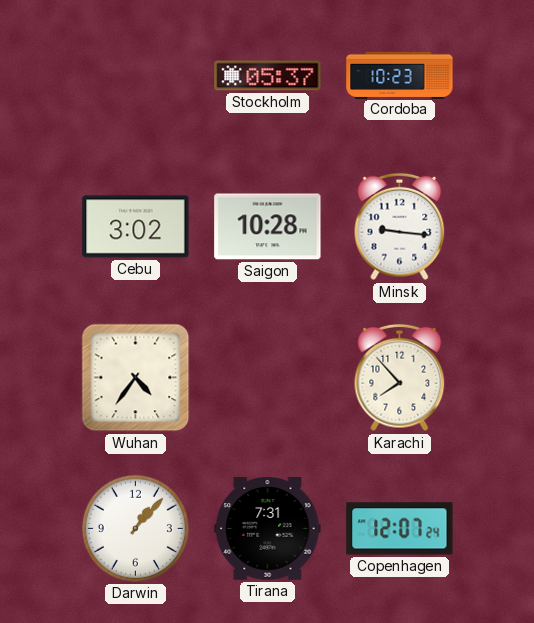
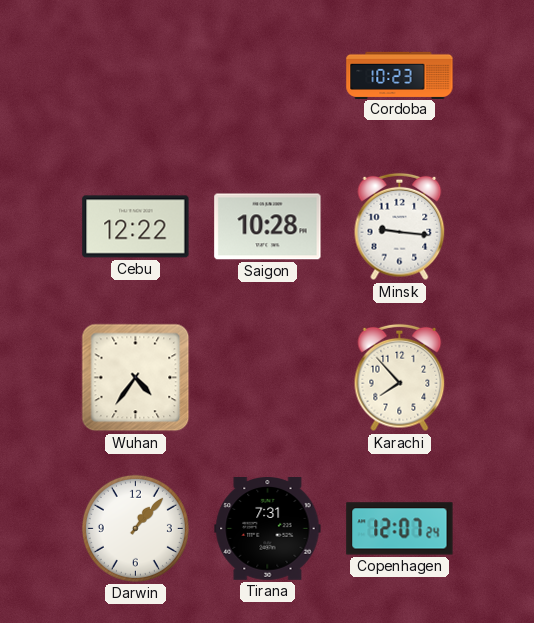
Stockholm: 05:37 -> none (268, 76)
Cebu: 3:02 -> 12:22 (136, 227)
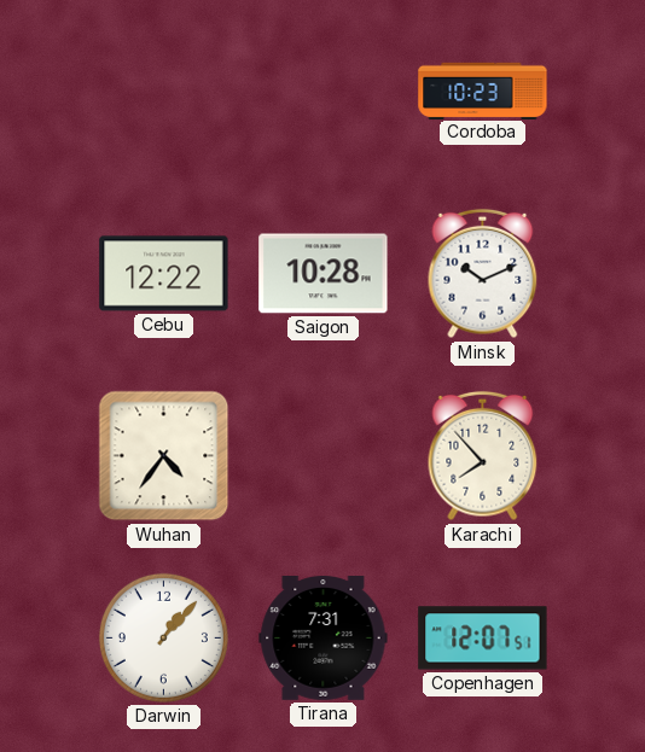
Minsk: 9:16 -> 10:11 (483, 274)
Copenhagen: 12:07:24 -> 12:07:51 (483, 639)
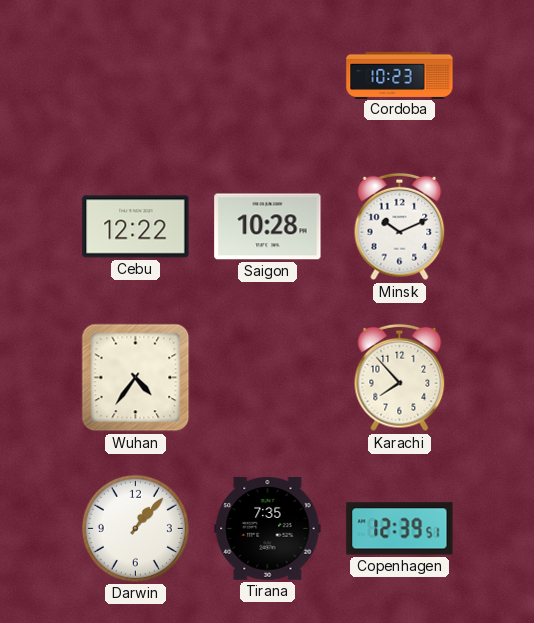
Tirana: 7:31 -> 7:35 (268, 529)
Copenhagen: 12:07 -> 12:39 (400, 529)
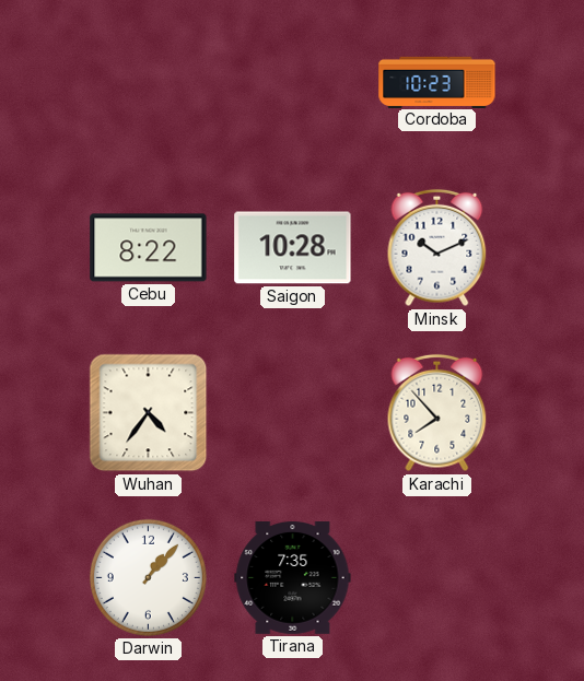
Cebu: 12:22 -> 8:22 (149, 248)
Copenhagen: 12:39 -> none (400, 529)
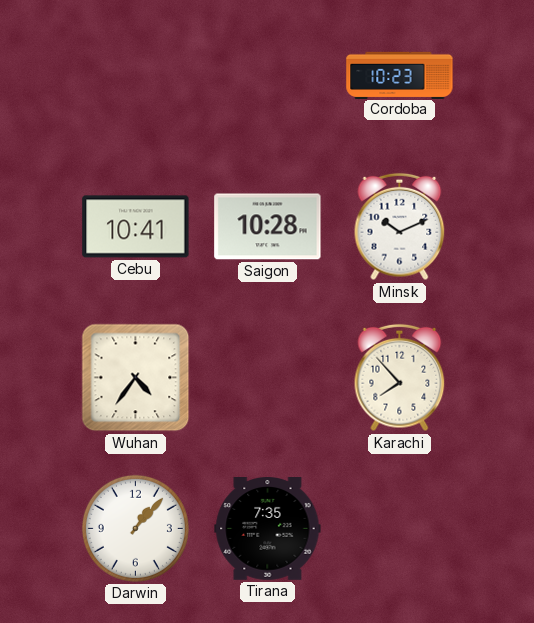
Cebu: 8:22 -> 10:41 (136, 227)
